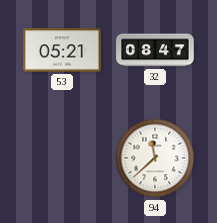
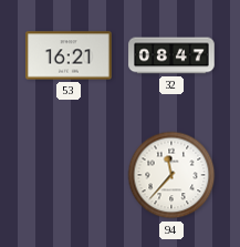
53: 05:21 -> 16:21 (69, 55)
94: 11:38 -> 11:37 (171, 175)
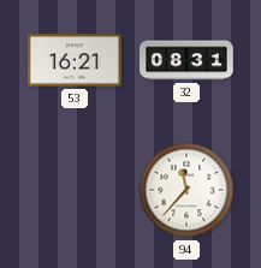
32: 08:47 -> 08:31 (186, 60)
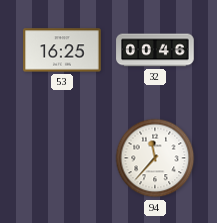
53: 16:21 -> 16:25 (62, 50)
32: 08:31 -> 00:46 (155, 50)
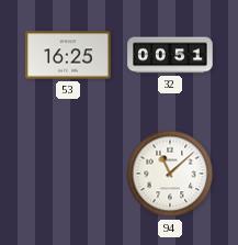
32: 00:46 -> 00:51 (170, 55)
94: 11:37 -> 11:08 (170, 174)
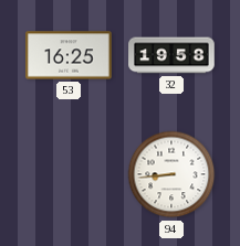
32: 00:51 -> 19:58 (171, 55)
94: 11:08 -> 8:44 (171, 174)
